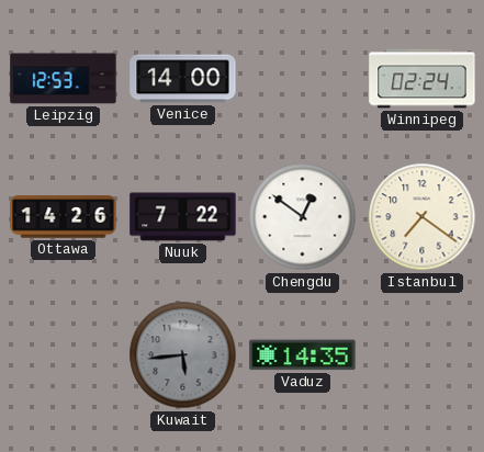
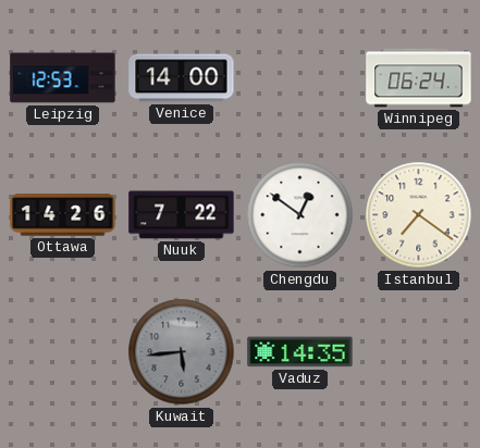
Winnipeg: 02:24 -> 06:24 (419, 78)
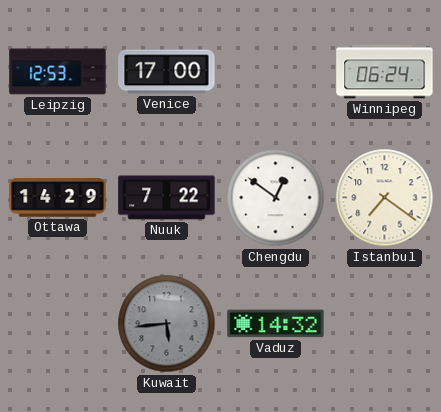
Venice: 14:00 -> 17:00 (167, 72)
Ottawa: 14:26 -> 14:29 (58, 198)
Vaduz: 14:35 -> 14:32 (276, 324)
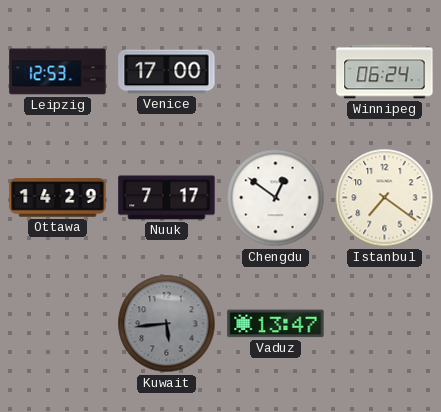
Nuuk: 7:22 -> 7:17 (167, 198)
Vaduz: 14:32 -> 13:47 (276, 324)
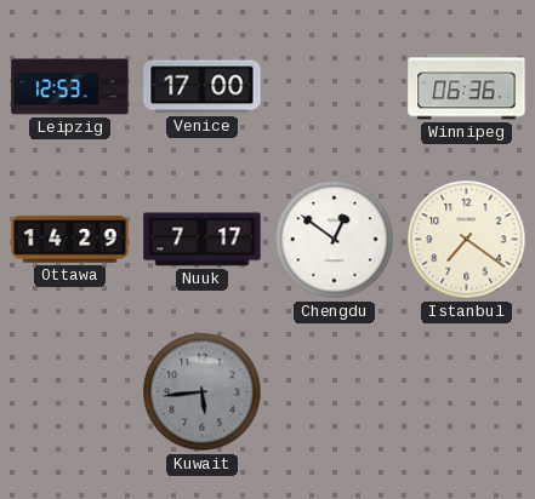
Winnipeg: 06:24 -> 06:36 (467, 87)
Vaduz: 13:47 -> none (276, 324)
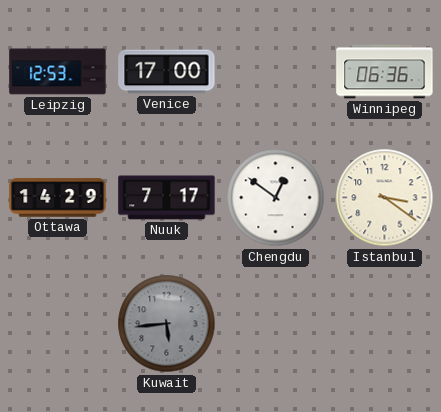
Istanbul: 7:21 -> 3:21 (385, 198)
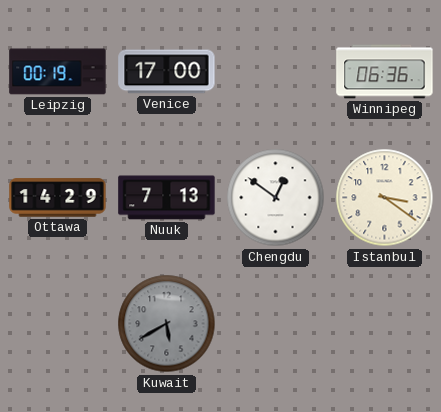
Leipzig: 12:53 -> 00:19 (58, 72)
Nuuk: 7:17 -> 7:13 (167, 198)
Kuwait: 5:44 -> 5:40 (167, 324)
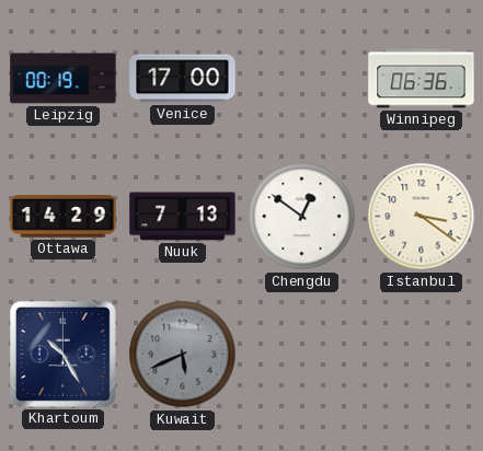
Khartoum: none -> 10:25 (64, 355)
Kuwait: 5:40 -> 5:41 (183, 355)
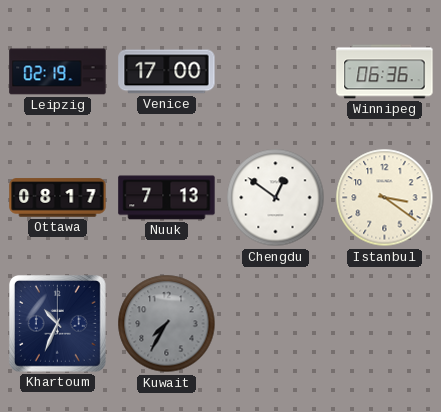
Leipzig: 00:19 -> 02:19 (58, 72)
Ottawa: 14:29 -> 08:17 (58, 198)
Khartoum: 10:25 -> 10:34 (58, 324)
Kuwait: 5:41 -> 7:35 (167, 324)
